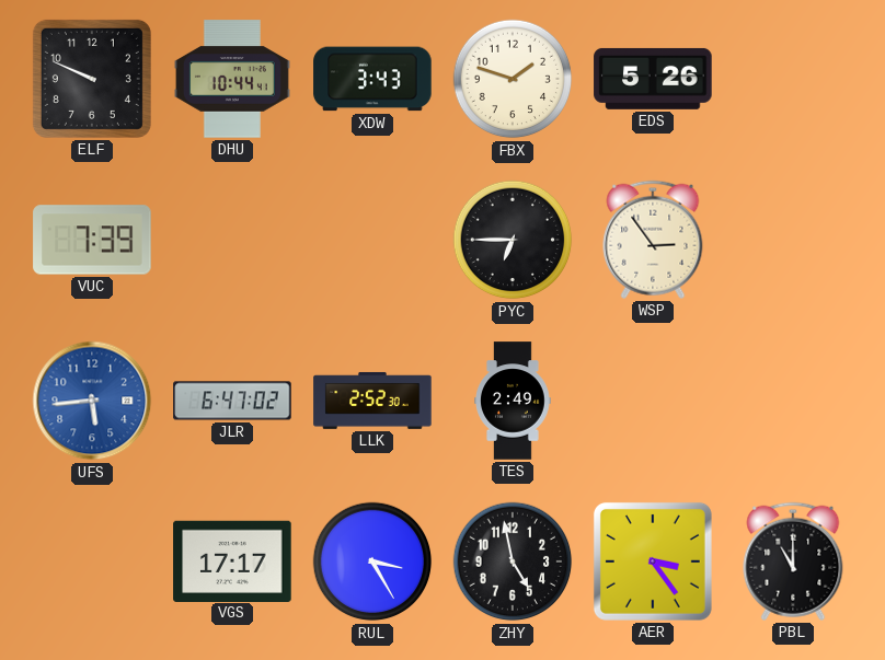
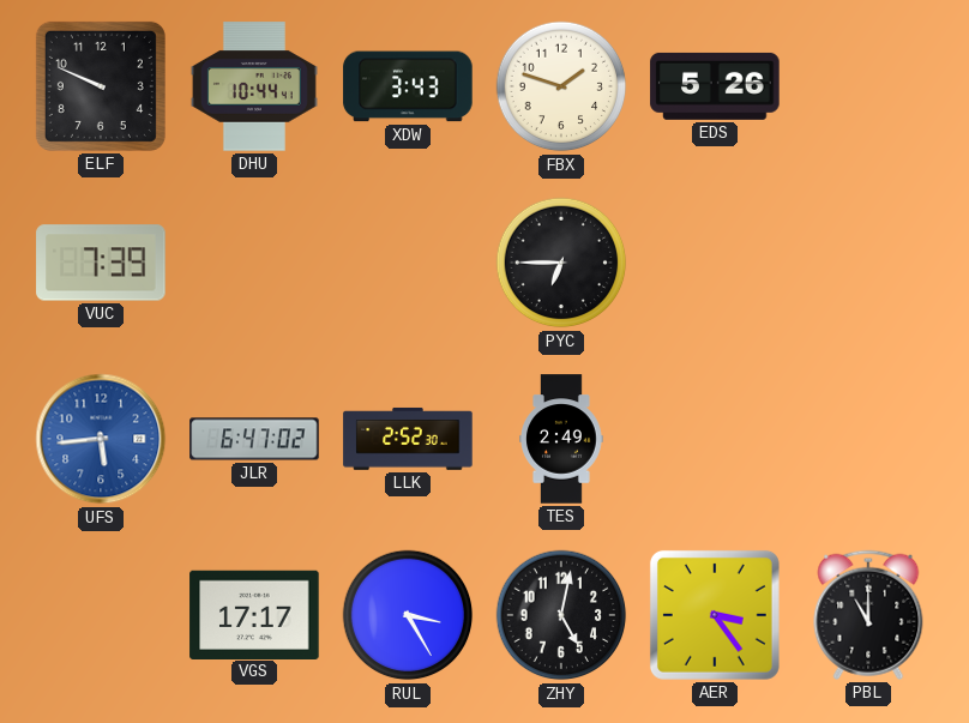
WSP: 2:54 -> none (653, 240)
ZHY: 4:58 -> 5:02 (561, 615)
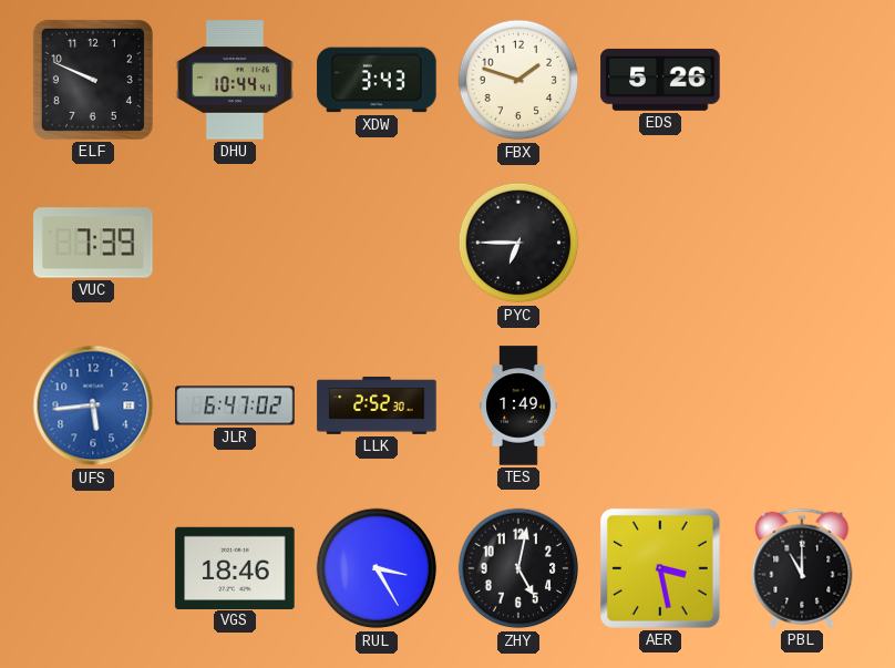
TES: 2:49 -> 1:49 (518, 405)
VGS: 17:17 -> 18:46 (235, 567)
AER: 3:24 -> 3:28 (660, 568)
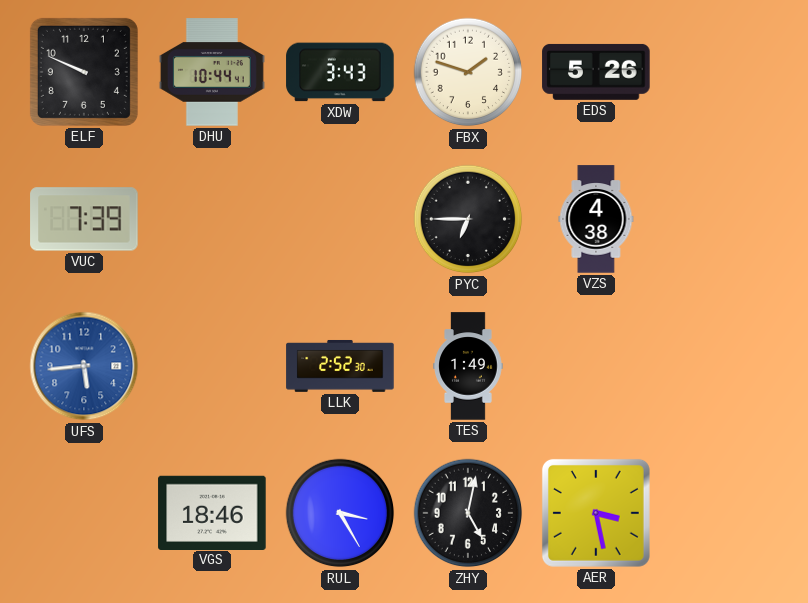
VZS: none -> 4:38 (596, 219)
JLR: 6:47 -> none (235, 405)
PBL: 11:00 -> none (802, 568)
